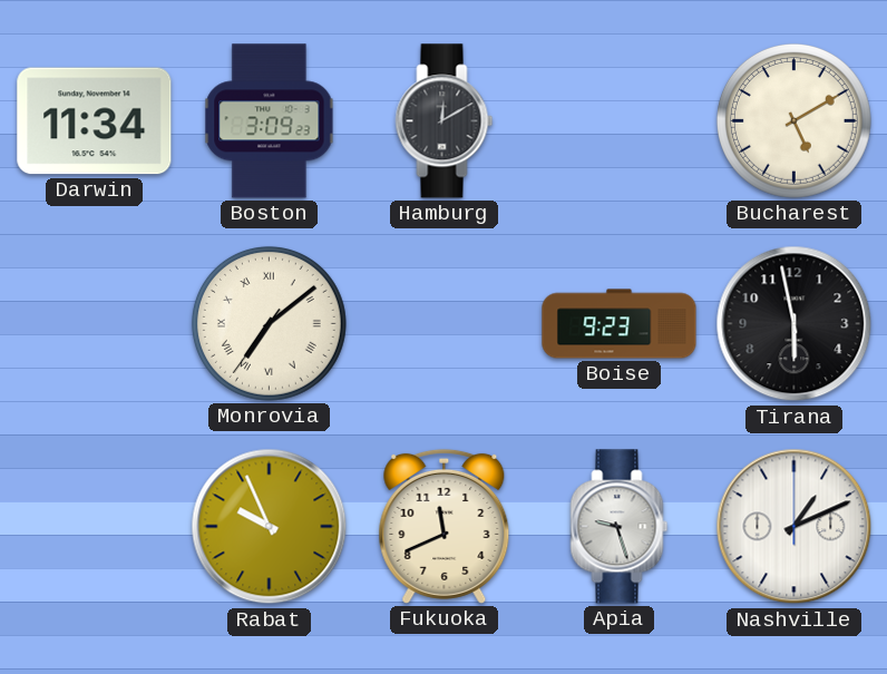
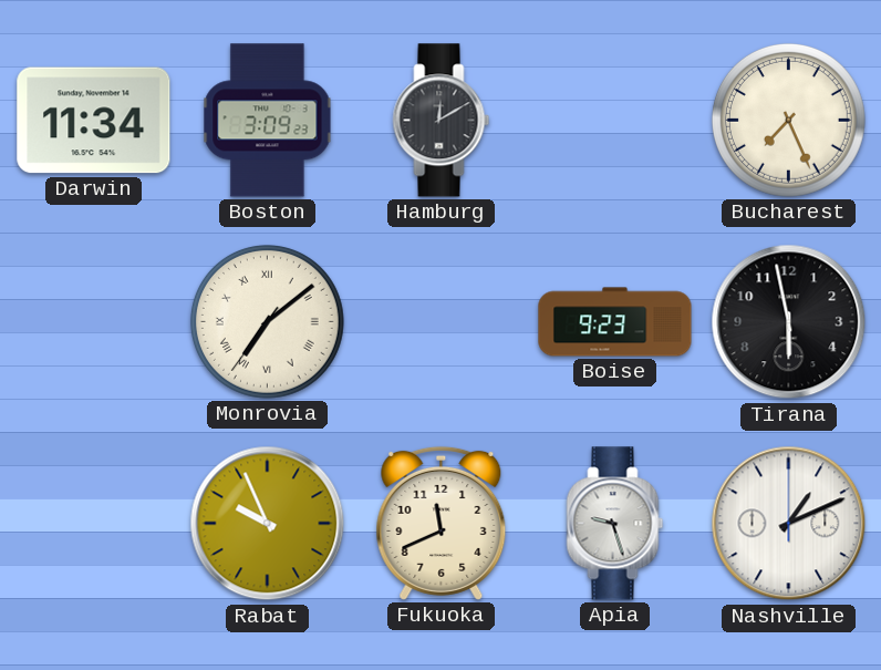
Bucharest: 5:10 -> 7:26 (788, 120)
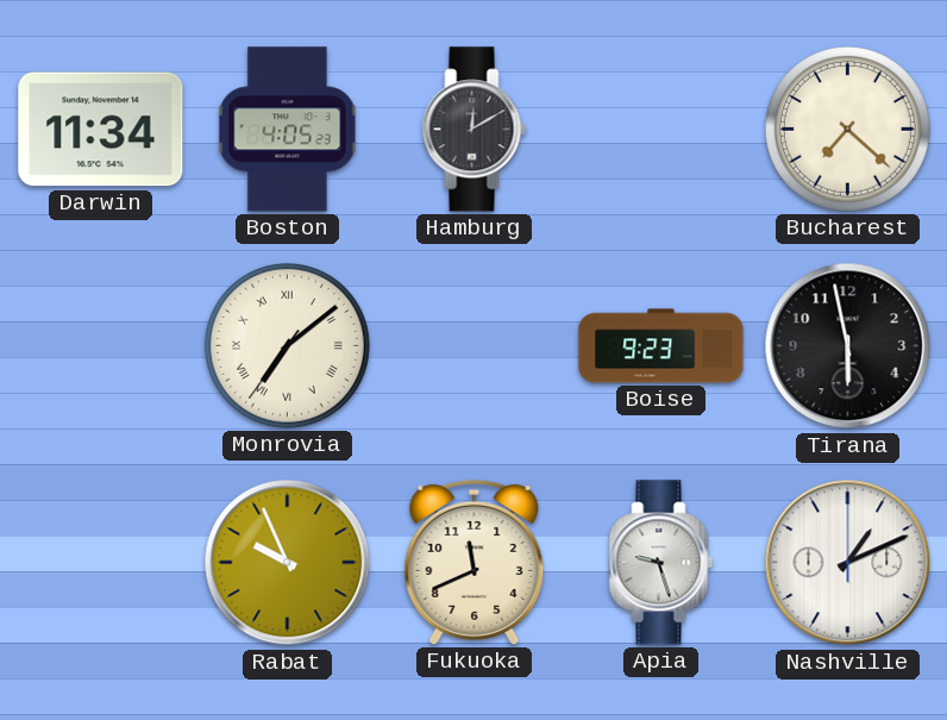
Boston: 3:09 -> 4:05 (288, 130)
Bucharest: 7:26 -> 7:22 (847, 129)
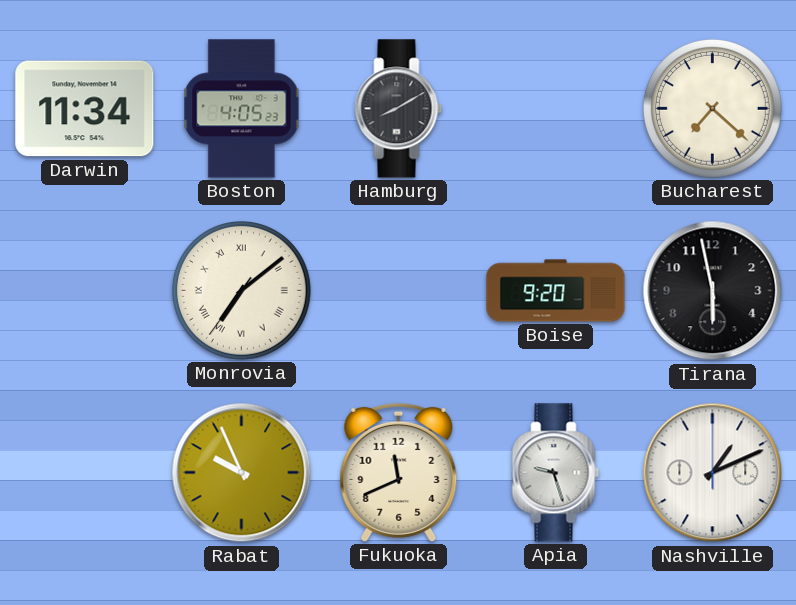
Hamburg: 12:10 -> 8:10 (399, 109)
Boise: 9:23 -> 9:20 (556, 291)
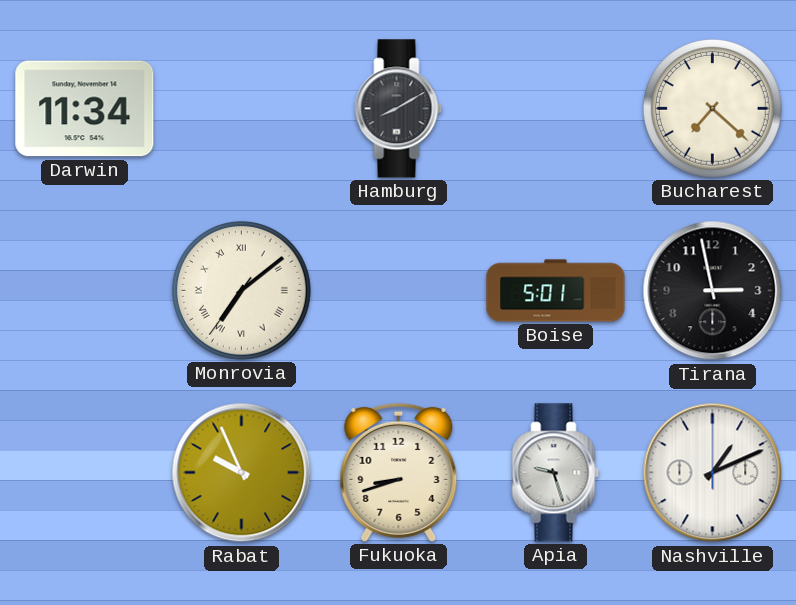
Boston: 4:05 -> none (242, 109)
Boise: 9:20 -> 5:01 (556, 291)
Tirana: 5:58 -> 2:58 (713, 291)
Fukuoka: 11:41 -> 8:42 (399, 472)
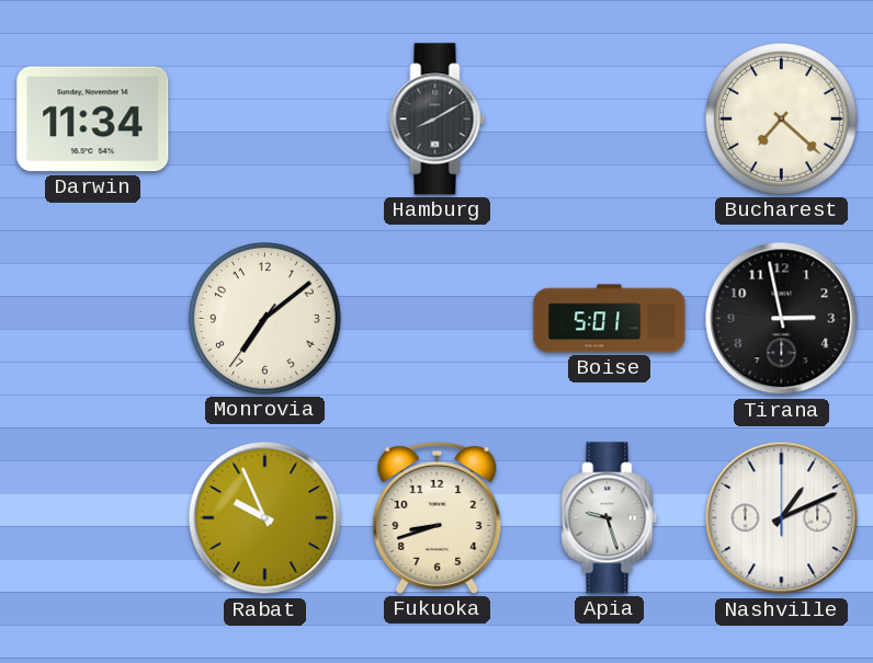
Monrovia numerals: Roman -> Arabic (264, 318)
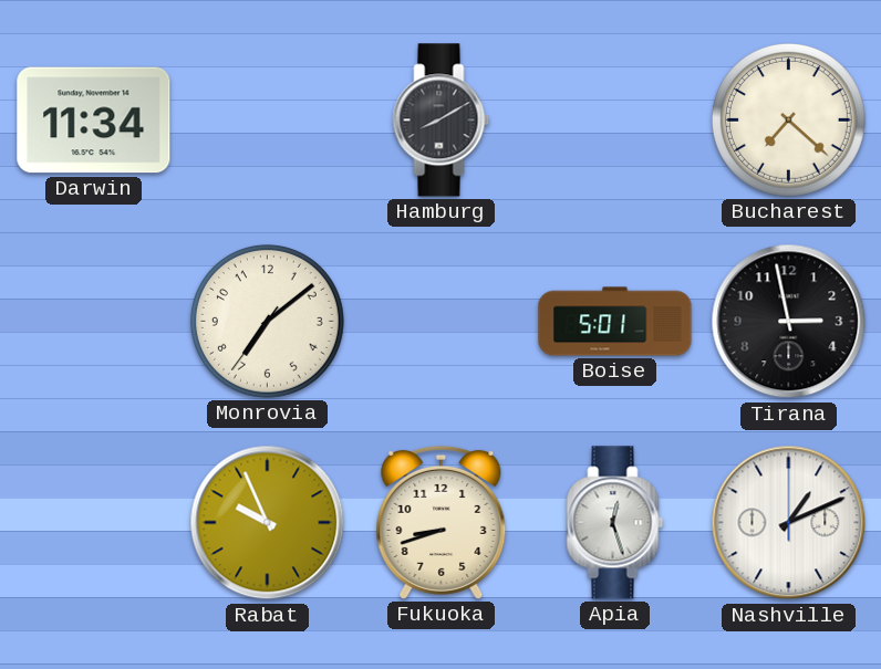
Apia: 9:27 -> 12:27 (615, 523)
